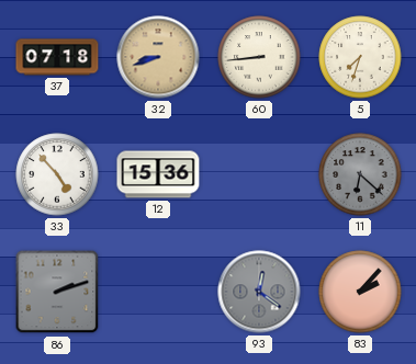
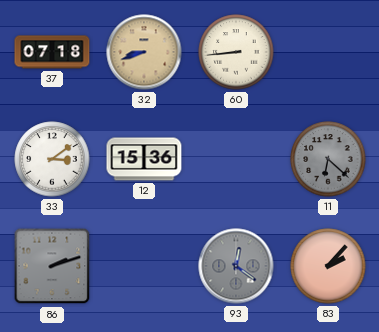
5: 7:33 -> none (360, 57)
33: 4:53 -> 3:09 (52, 159)
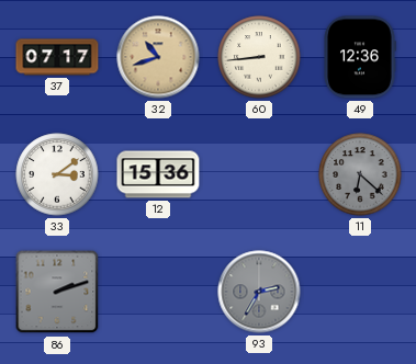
37: 07:18 -> 07:17 (57, 57)
32: 8:42 -> 10:42 (158, 57)
49: none -> 12:36 (360, 57)
93: 12:21 -> 2:35 (259, 292)
83: 2:07 -> none (328, 266)
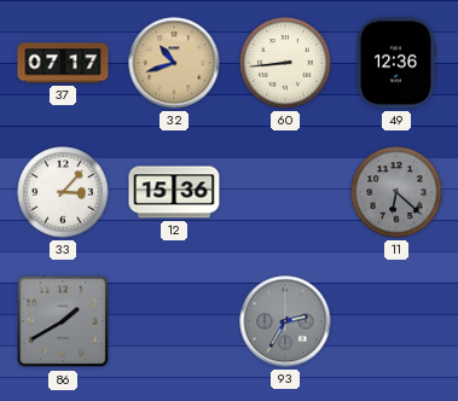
33: 3:09 -> 3:07 (63, 192)
86: 2:12 -> 1:40 (63, 321)
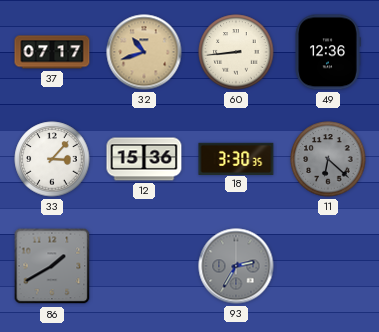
18: none -> 3:30 (236, 158)
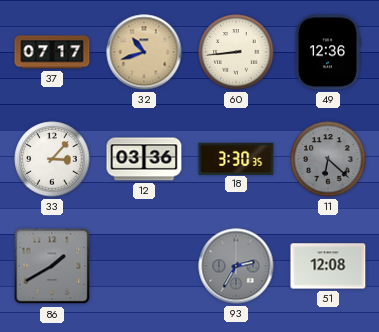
12: 15:36 -> 03:36 (144, 159)
51: none -> 12:08 (328, 266)
